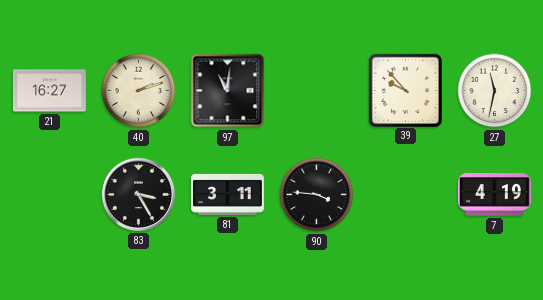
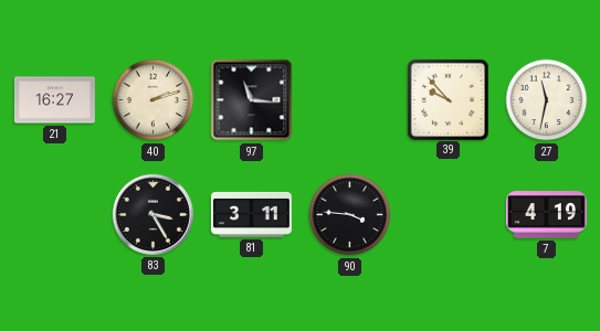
97: 11:01 -> 11:16 (252, 100)
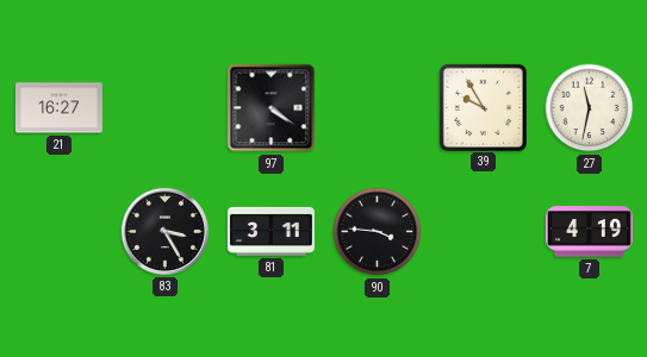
40: 2:12 -> none (154, 100)
97: 11:16 -> 4:21 (272, 108)
39: 9:53 -> 9:55 (483, 107)
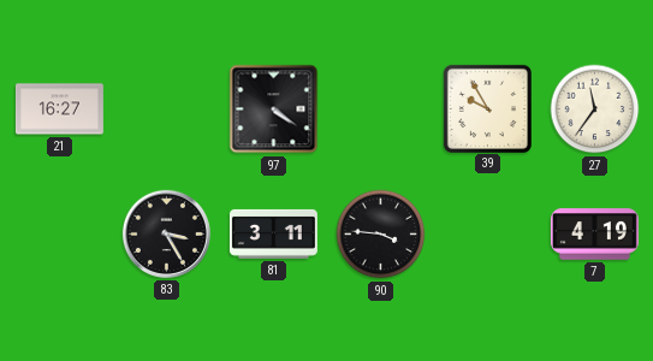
27: 11:32 -> 11:36 (595, 110)
